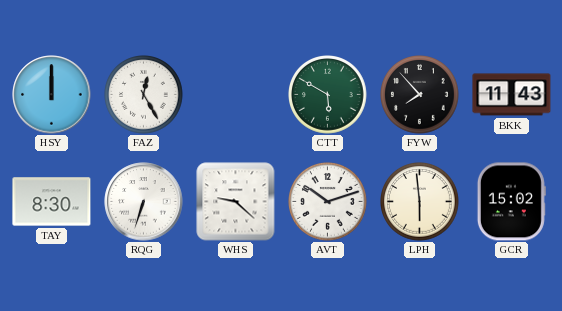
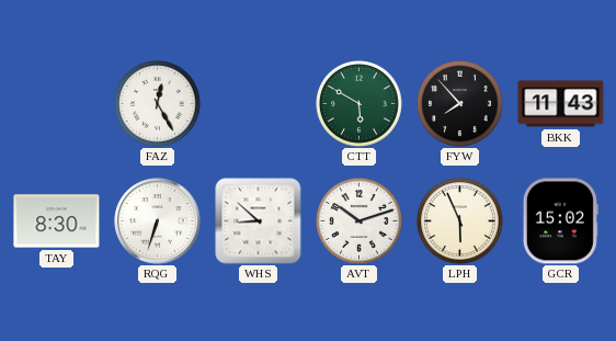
HSY: 12:00 -> none (52, 95)
WHS: 9:22 -> 8:52 (259, 221)
LPH: 5:59 -> 5:56 (460, 221)
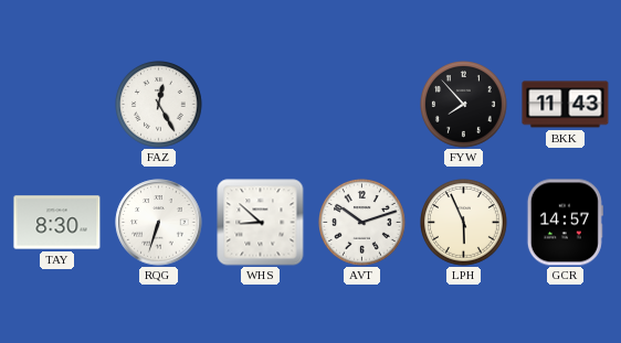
CTT: 5:50 -> none (360, 104)
GCR: 15:02 -> 14:57 (565, 223)
